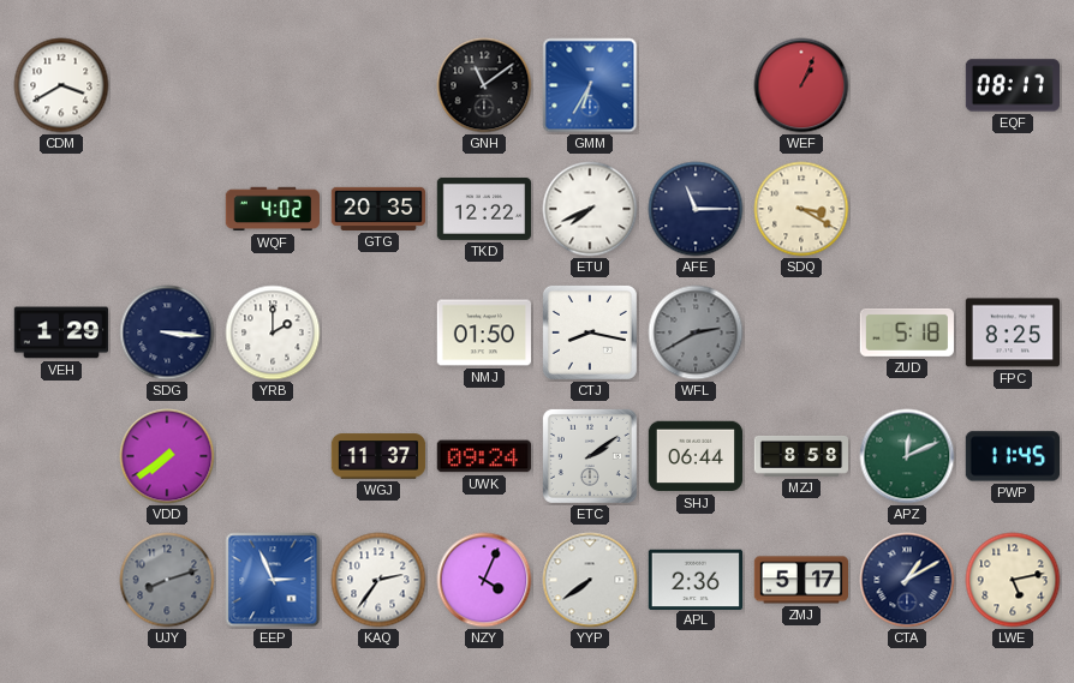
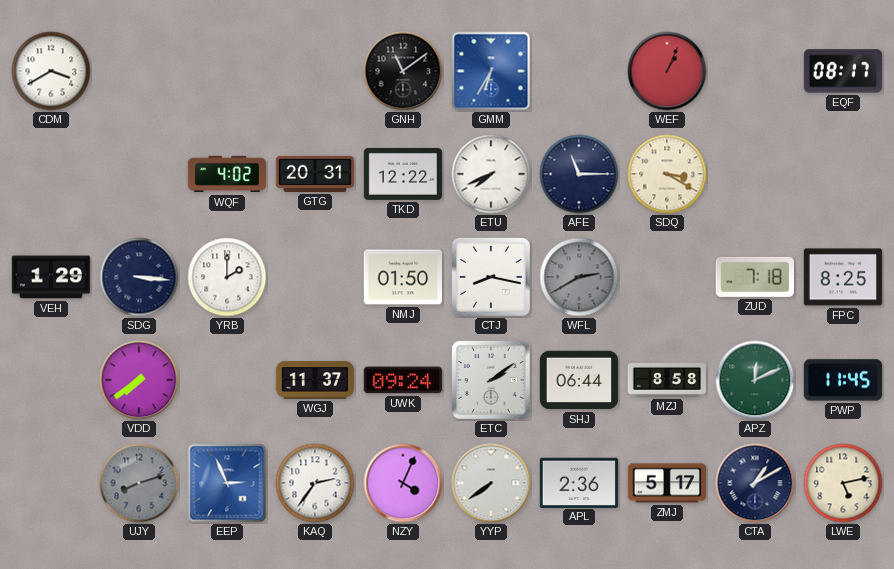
GTG: 20:35 -> 20:31 (315, 174)
ZUD: 5:18 -> 7:18 (755, 277)
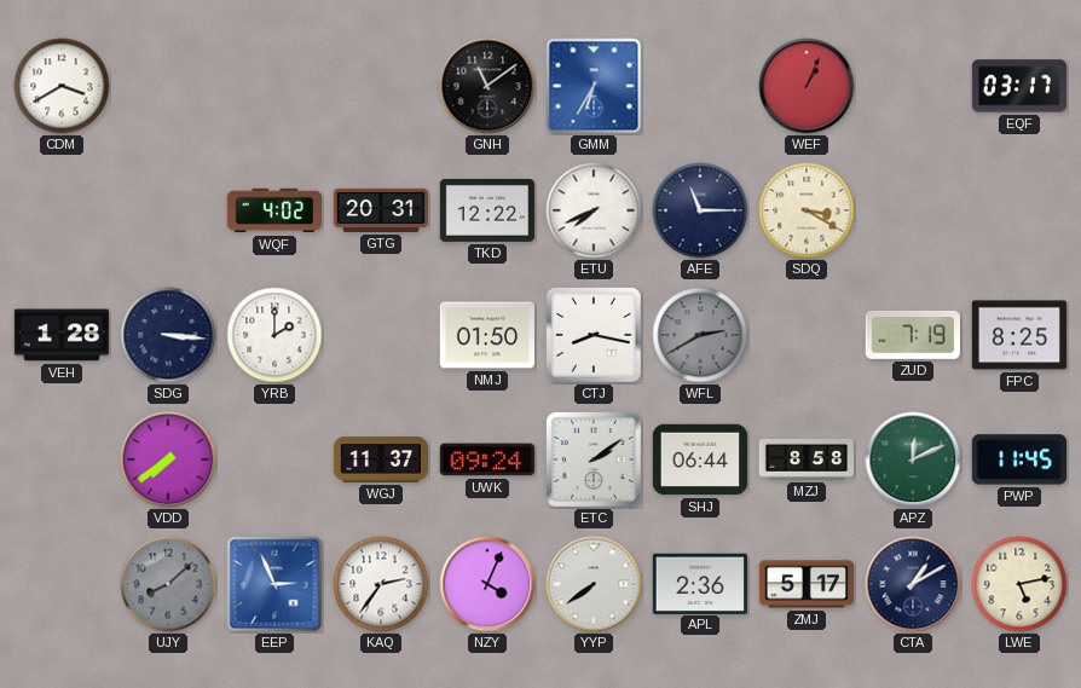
EQF: 08:17 -> 03:17 (1018, 86)
VEH: 1:29 -> 1:28 (62, 335)
ZUD: 7:18 -> 7:19 (913, 335)
UJY: 8:12 -> 8:08 (168, 584)
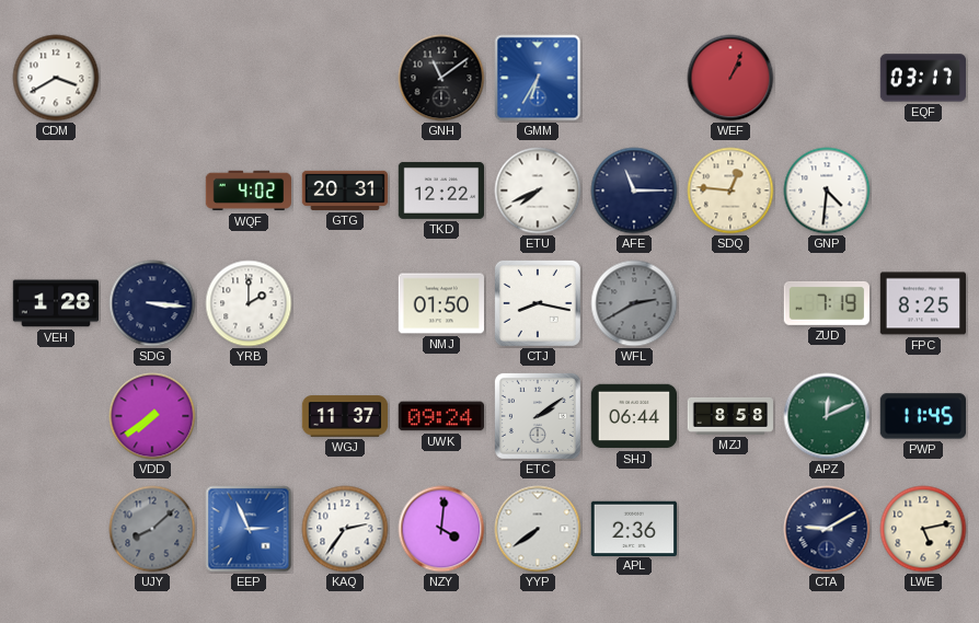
SDQ: 3:20 -> 12:46 (730, 191)
GNP: none -> 4:31 (827, 191)
NZY: 4:04 -> 4:01 (441, 529)
ZMJ: 5:17 -> none (805, 584)
CTA: 1:10 -> 9:10 (827, 529)
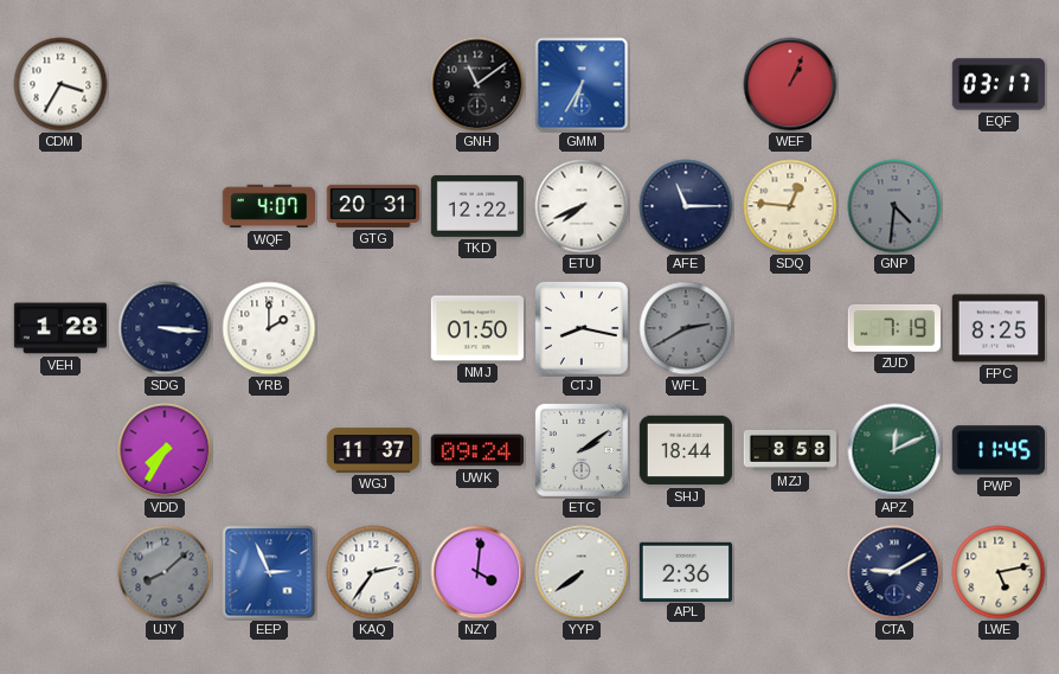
CDM: 3:40 -> 3:35 (60, 84)
WQF: 4:02 -> 4:07 (268, 206)
GNP dial: white -> grey (894, 206)
VDD: 7:39 -> 7:35 (165, 450)
SHJ: 06:44 -> 18:44 (685, 450)
